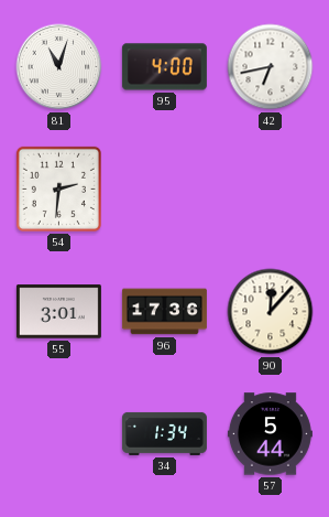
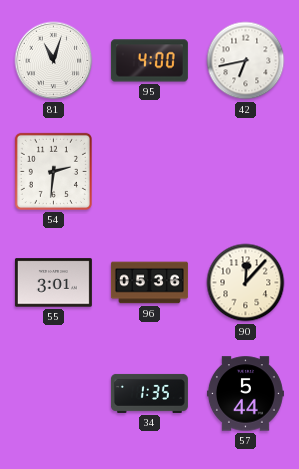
96: 17:36 -> 05:36 (149, 283)
34: 1:34 -> 1:35 (149, 393)
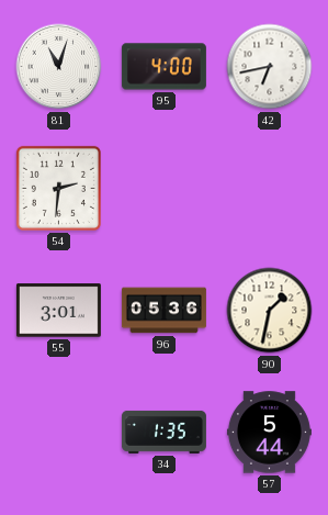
90: 12:07 -> 1:32 (270, 311)
